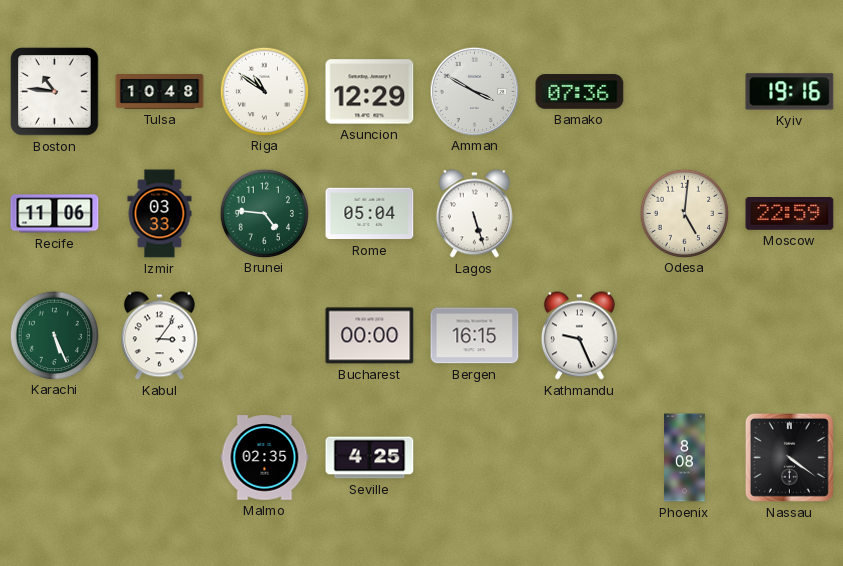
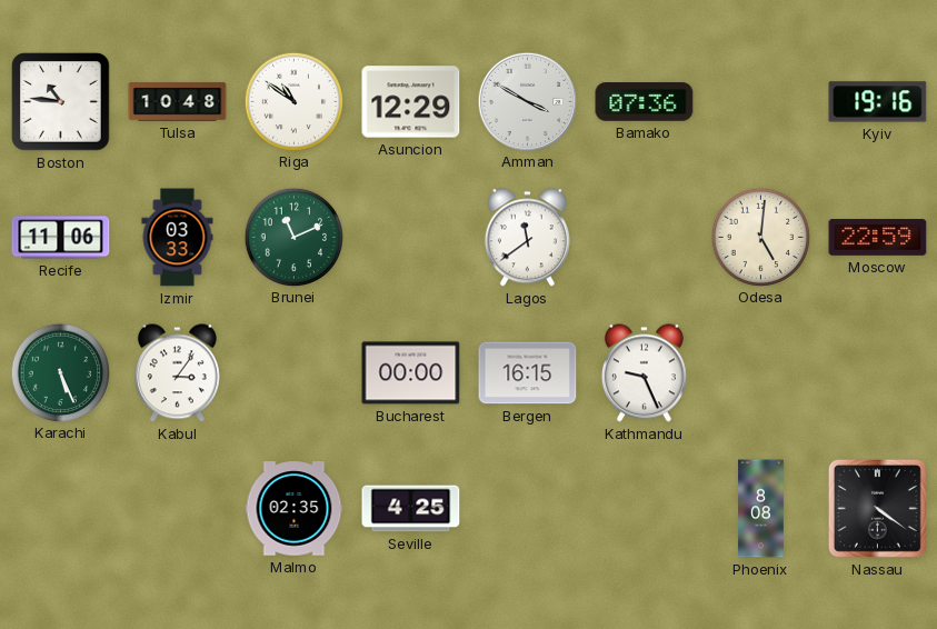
Brunei: 4:46 -> 11:11 (293, 237)
Rome: 05:04 -> none (370, 214)
Lagos: 5:27 -> 11:39 (527, 238)
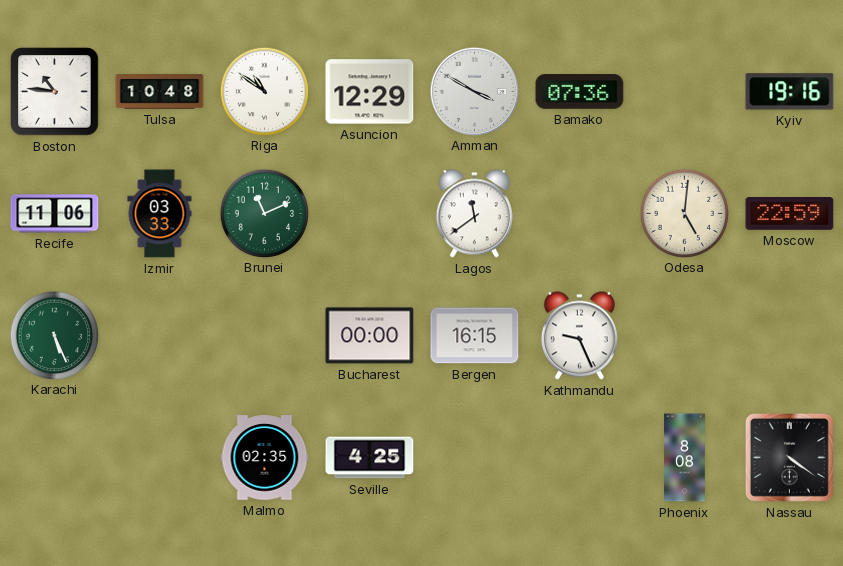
Kabul: 3:06 -> none (177, 373)
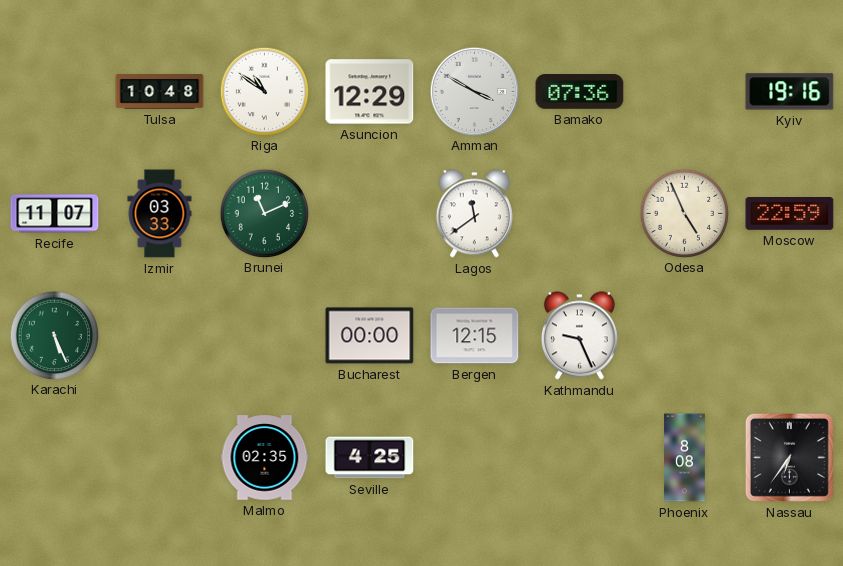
Boston: 10:46 -> none (55, 92)
Recife: 11:06 -> 11:07 (55, 214)
Odesa: 5:01 -> 4:56 (684, 213)
Bergen: 16:15 -> 12:15 (475, 336)
Nassau: 4:21 -> 6:36 (789, 457)
